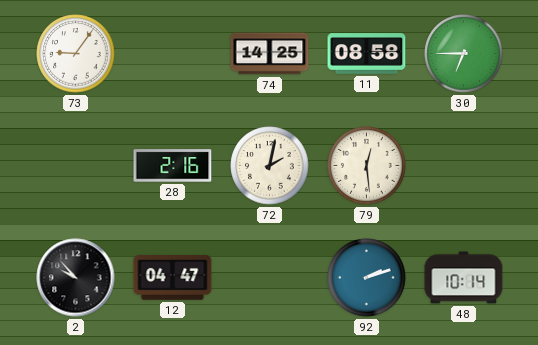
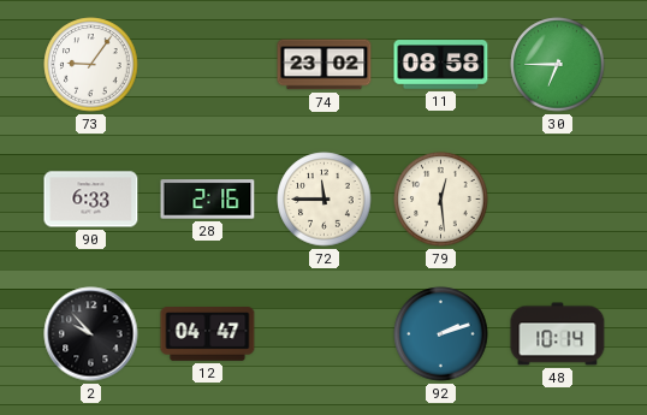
74: 14:25 -> 23:02 (325, 65)
90: none -> 6:33 (91, 200)
72: 2:02 -> 11:45 (325, 200)
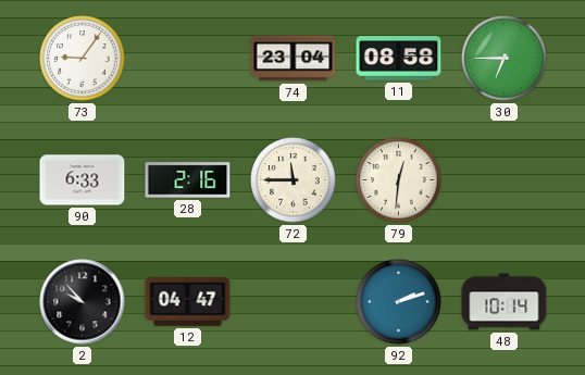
74: 23:02 -> 23:04 (294, 59)
79: 12:29 -> 12:31 (399, 180)
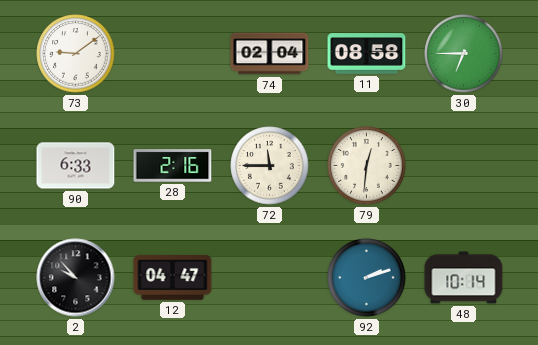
73: 9:06 -> 9:09 (76, 54)
74: 23:04 -> 02:04 (270, 54)
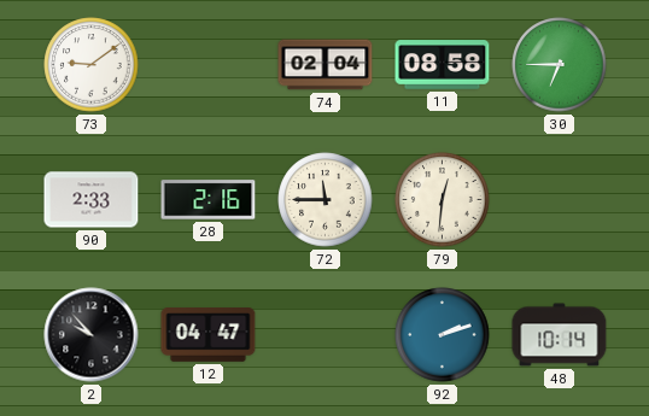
90: 6:33 -> 2:33 (92, 200)
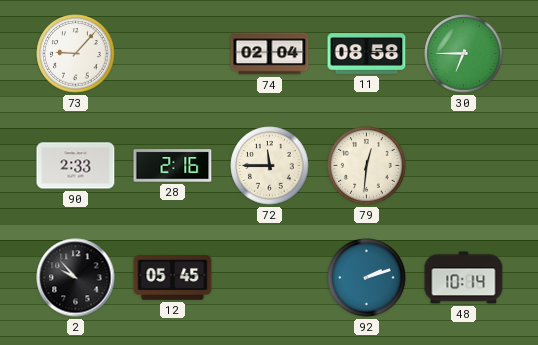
73: 9:09 -> 9:07 (76, 54)
12: 04:47 -> 05:45 (173, 278)
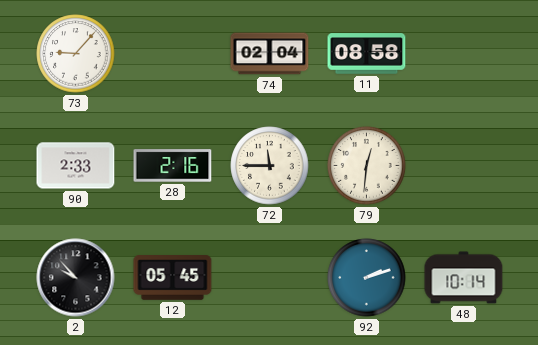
30: 6:45 -> none (464, 54)
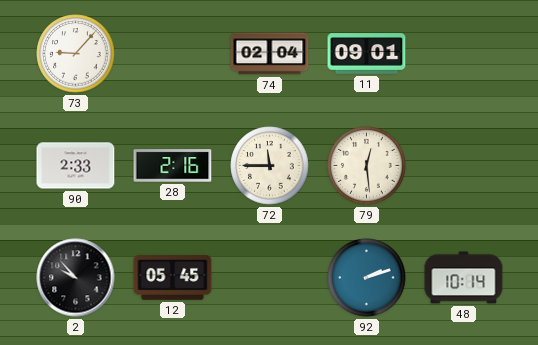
11: 08:58 -> 09:01 (367, 54)
79: 12:31 -> 12:29 (367, 166)
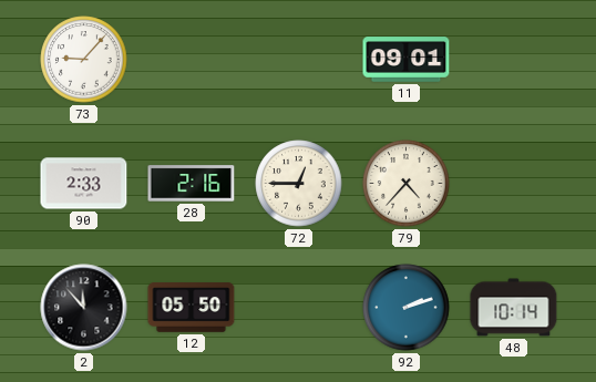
74: 02:04 -> none (270, 54)
72: 11:45 -> 12:45 (299, 184)
79: 12:29 -> 4:37 (407, 184)
2: 9:53 -> 11:53 (84, 308)
12: 05:45 -> 05:50 (192, 308)
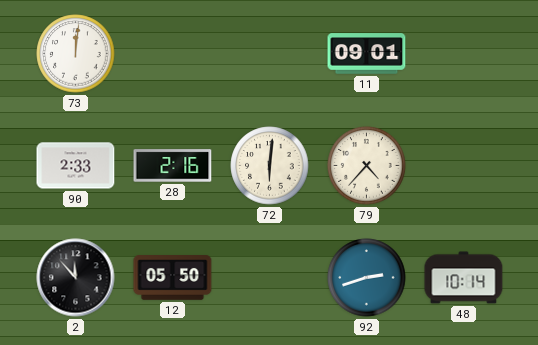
73: 9:07 -> 12:01 (76, 54)
72: 12:45 -> 6:01 (270, 166)
92: 2:12 -> 2:42 (367, 278)
